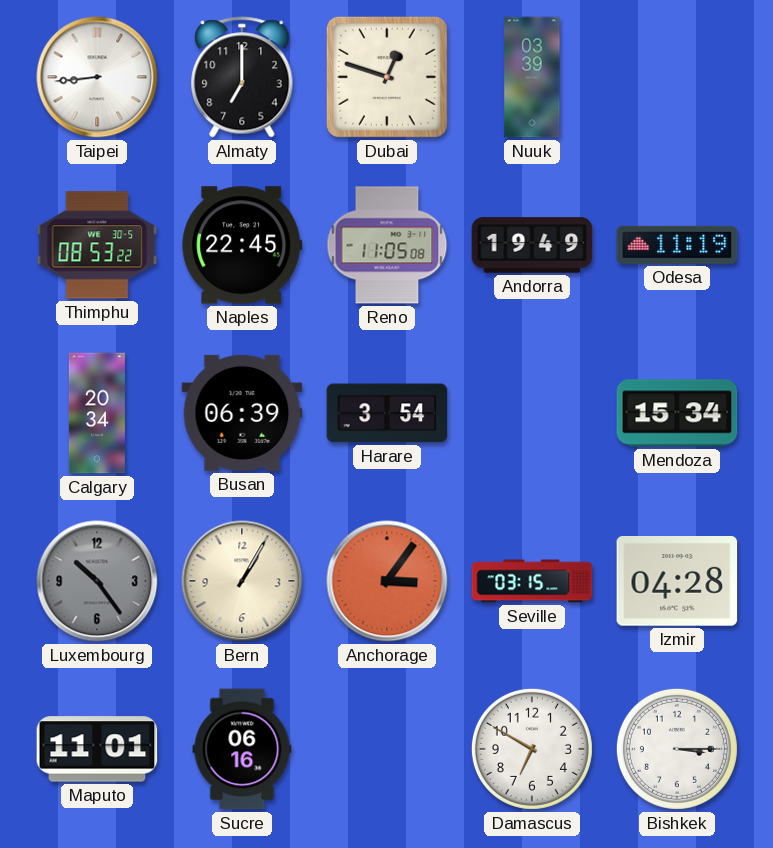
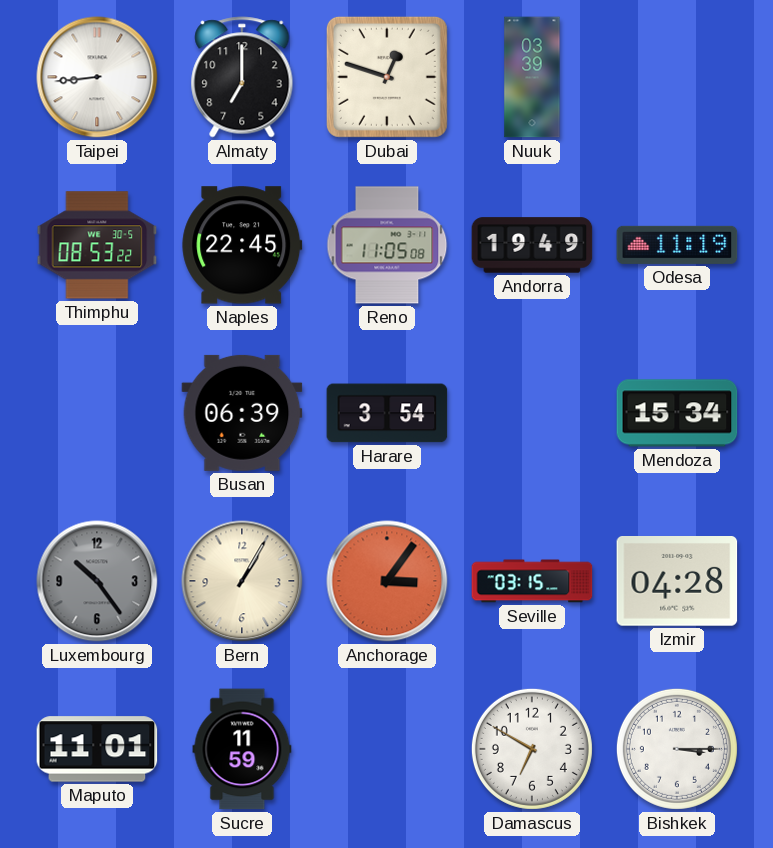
Calgary: 20:34 -> none (97, 413)
Sucre: 06:16 -> 11:59 (242, 749)
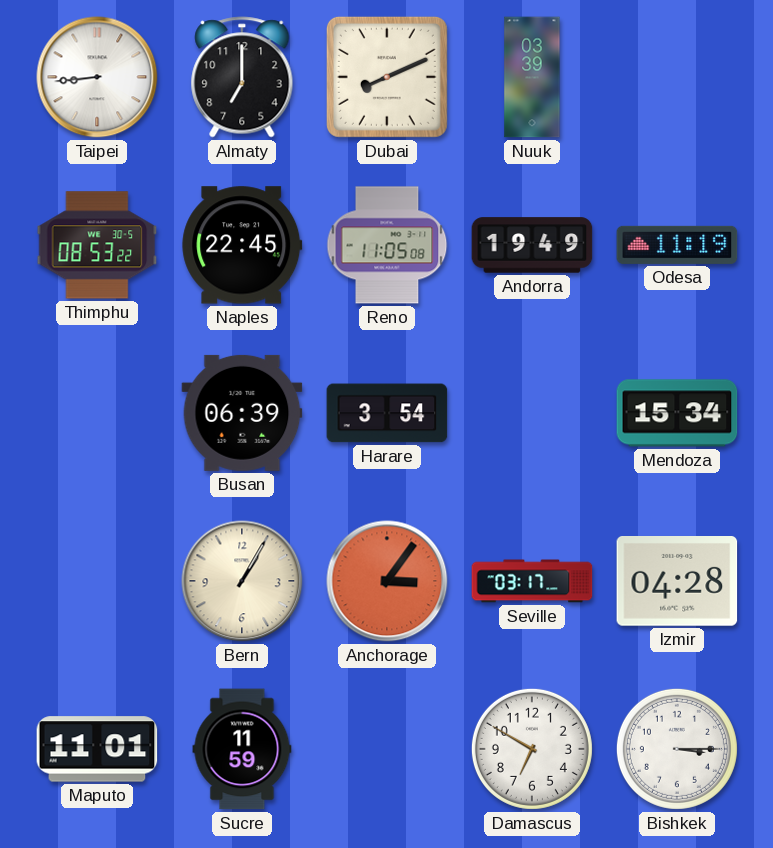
Dubai: 12:48 -> 8:11 (387, 77)
Luxembourg: 10:24 -> none (97, 581)
Seville: 03:15 -> 03:17 (532, 581)
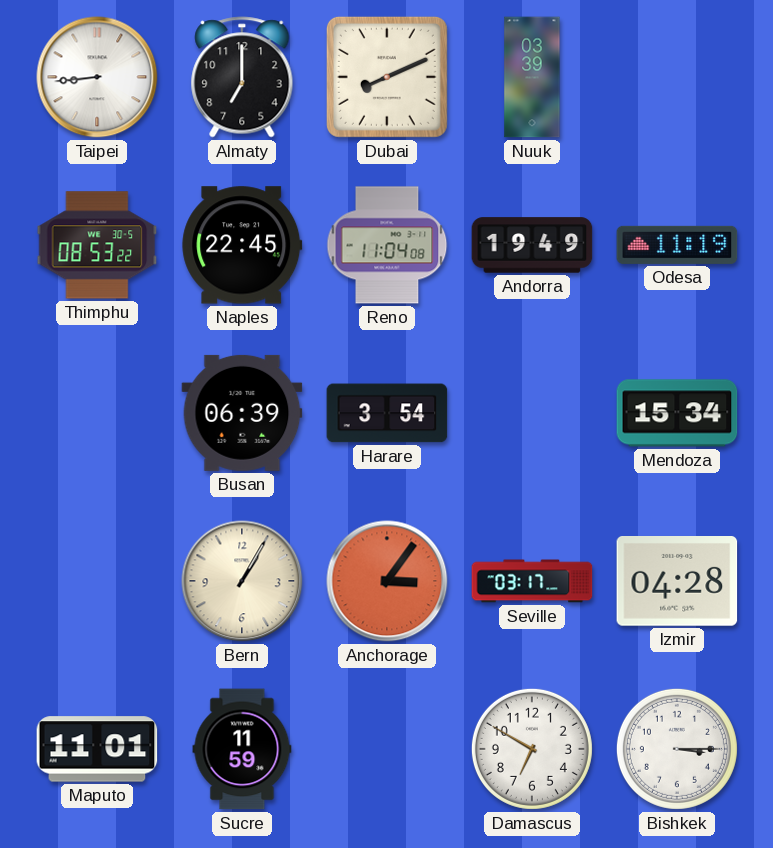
Reno: 11:05 -> 11:04 (387, 245)
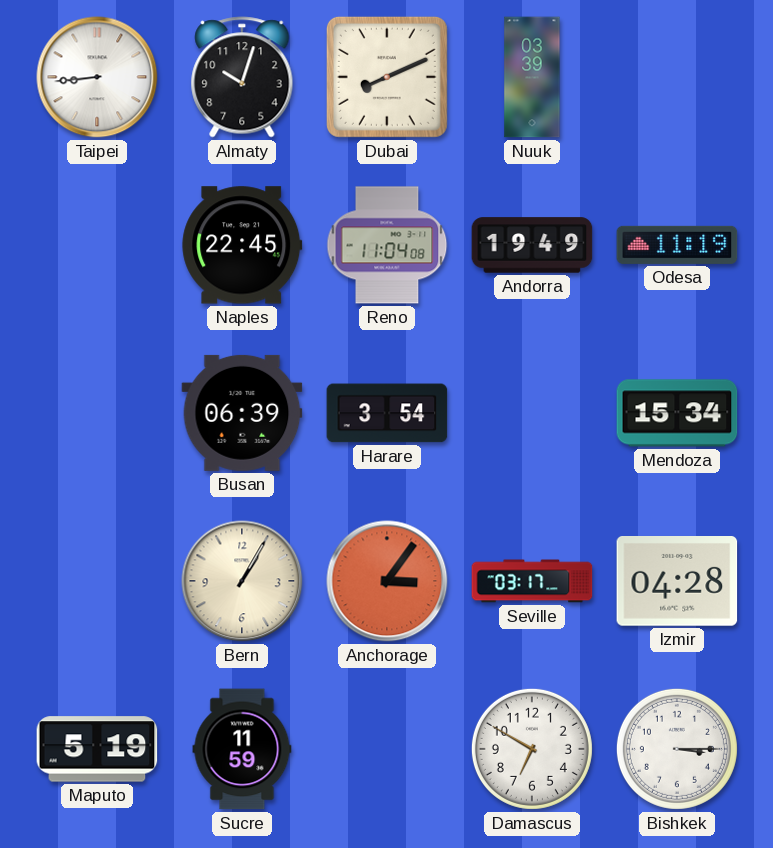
Almaty: 7:00 -> 10:03 (242, 77)
Thimphu: 08:53 -> none (97, 245)
Maputo: 11:01 -> 5:19 (97, 749)
